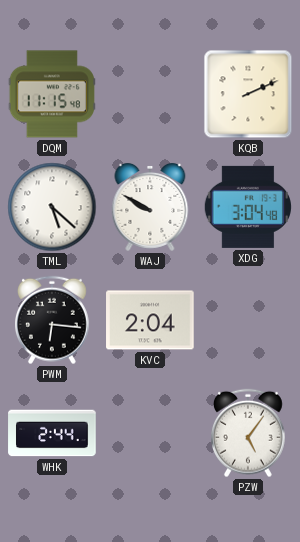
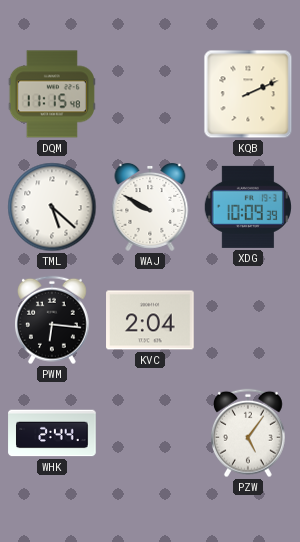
XDG: 3:04 -> 10:09 (248, 207)
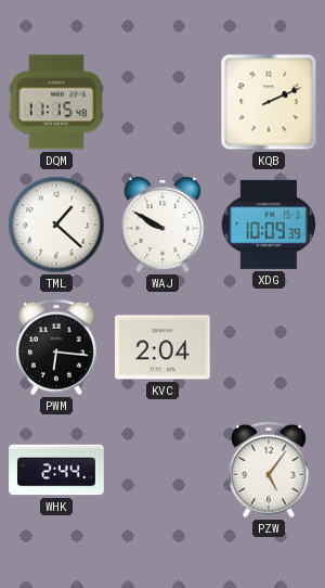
TML: 5:22 -> 1:22 (56, 225)
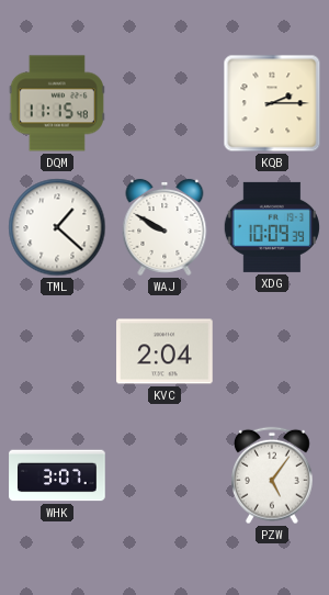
KQB: 2:11 -> 2:15 (272, 103)
PWM: 6:16 -> none (57, 347)
WHK: 2:44 -> 3:07 (57, 475)
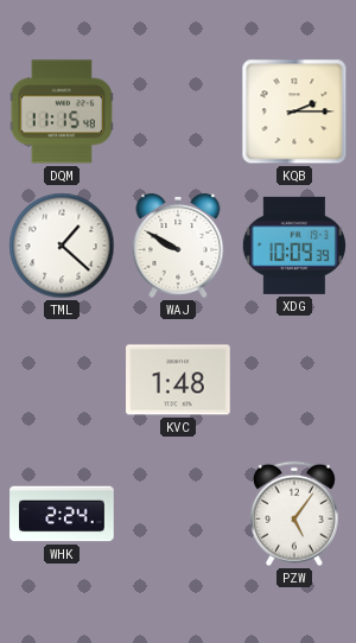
KVC: 2:04 -> 1:48 (178, 380)
WHK: 3:07 -> 2:24 (62, 514)
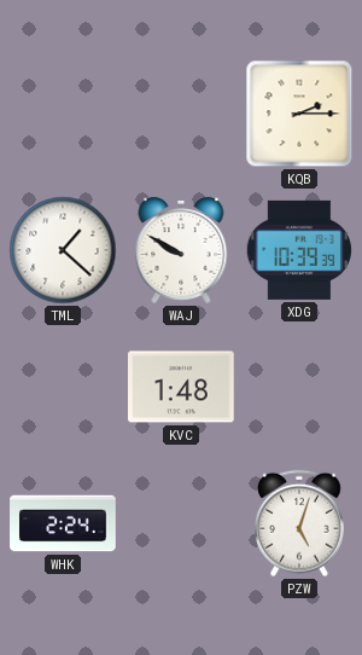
DQM: 11:15 -> none (62, 112)
XDG: 10:09 -> 10:39 (299, 250)
PZW: 5:06 -> 5:03 (300, 523)
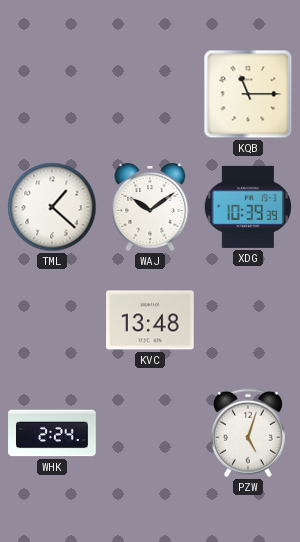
KQB: 2:15 -> 11:15 (248, 94)
WAJ: 9:50 -> 10:09 (150, 207)
KVC: 1:48 -> 13:48 (150, 320)
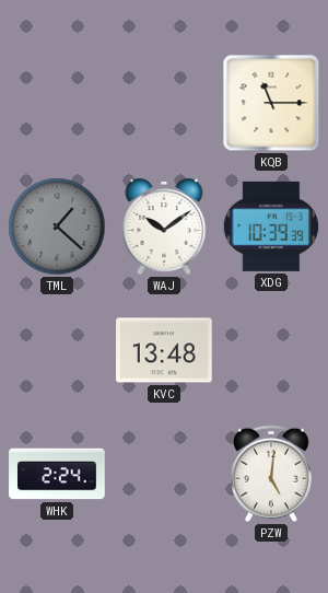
TML dial: white -> grey (57, 226)
PZW: 5:03 -> 5:01 (272, 474)
